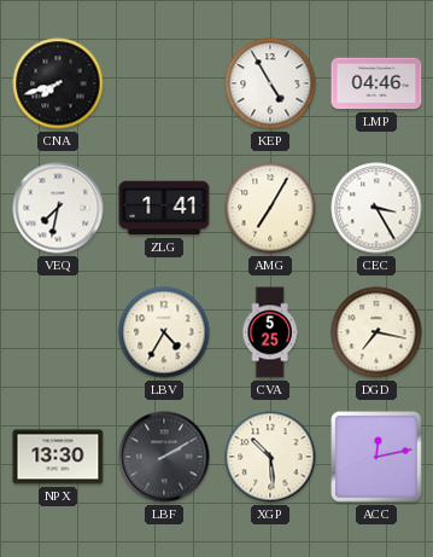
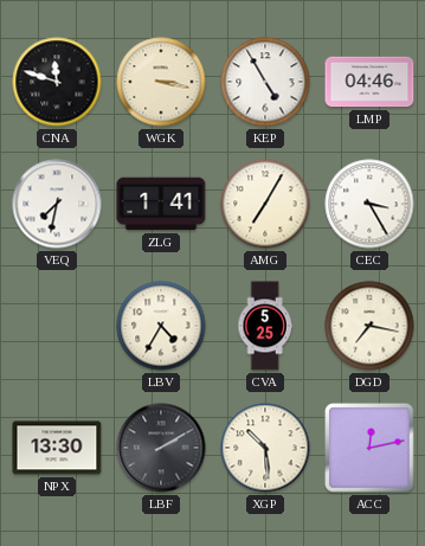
CNA: 7:42 -> 11:48 (57, 82)
WGK: none -> 3:17 (161, 82)
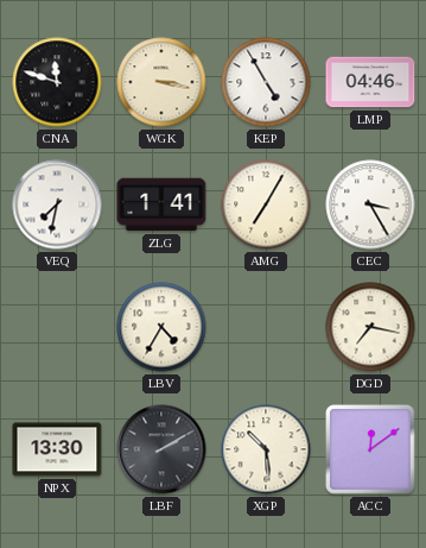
CVA: 5:25 -> none (265, 326)
ACC: 12:13 -> 12:09 (371, 451)
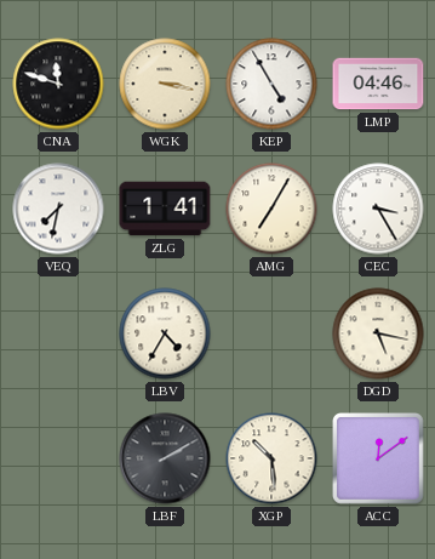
DGD: 7:17 -> 5:17 (378, 333)
NPX: 13:30 -> none (57, 449)
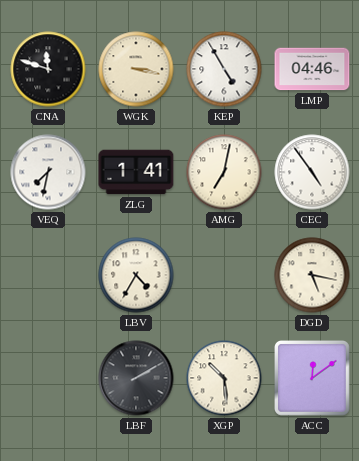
AMG: 7:05 -> 7:02 (224, 172)
CEC: 3:25 -> 4:54 (312, 172)
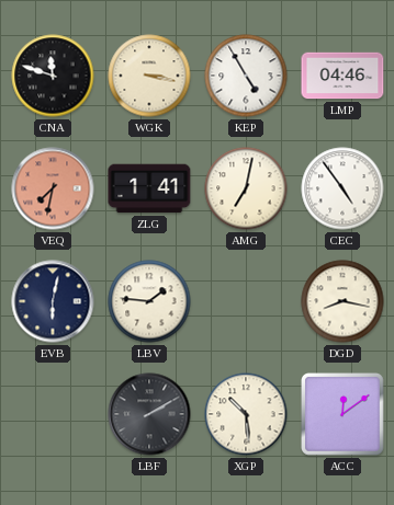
VEQ dial: white -> salmon (53, 188)
EVB: none -> 6:02 (53, 301)
LBV: 4:35 -> 1:46 (149, 301)
DGD: 5:17 -> 8:17 (342, 301)
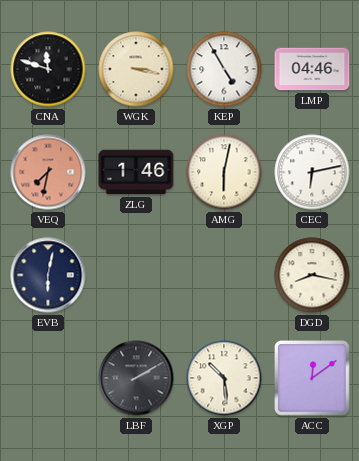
ZLG: 1:41 -> 1:46 (136, 172)
AMG: 7:02 -> 6:02 (224, 172)
CEC: 4:54 -> 6:13 (312, 172)
LBV: 1:46 -> none (149, 301)
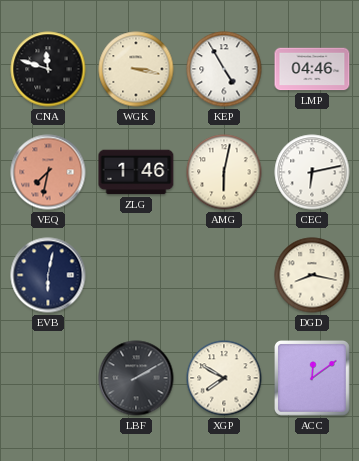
XGP: 10:29 -> 7:50 (224, 378)
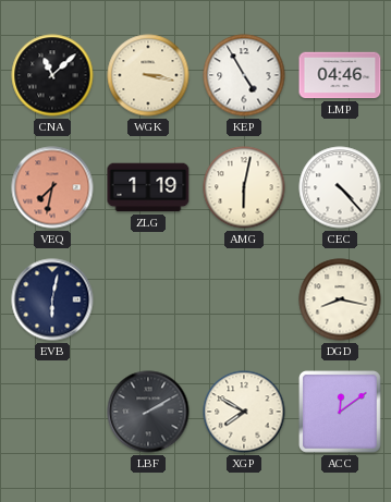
CNA: 11:48 -> 11:08 (52, 75)
ZLG: 1:46 -> 1:19 (148, 187)
CEC: 6:13 -> 4:23 (340, 187)
